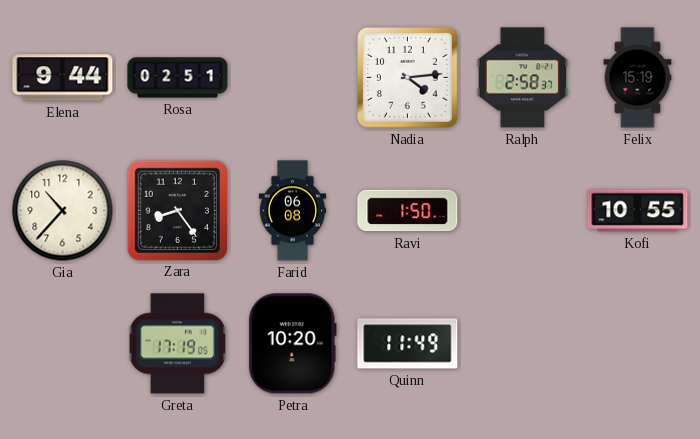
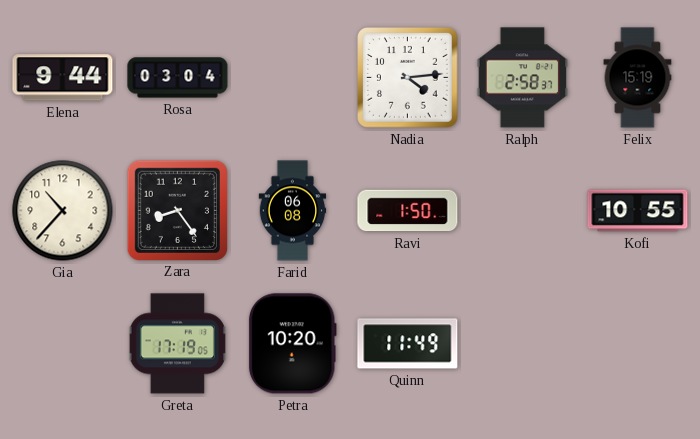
Rosa: 02:51 -> 03:04 (178, 78)
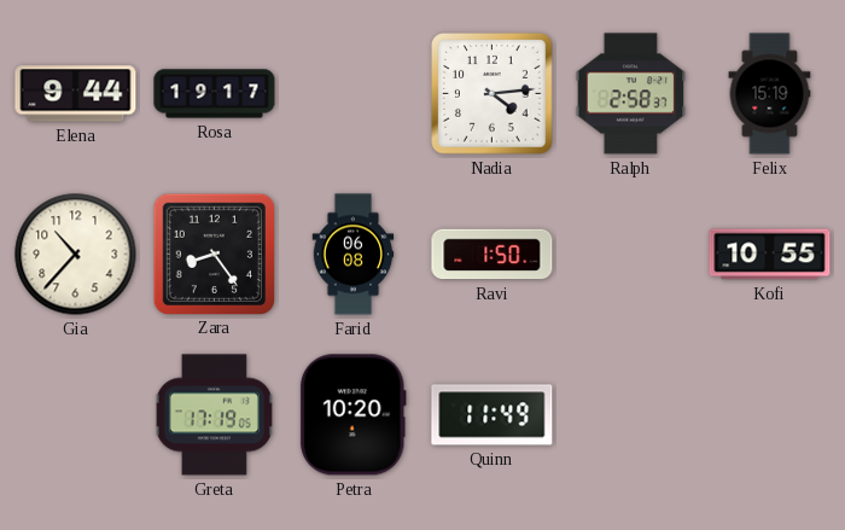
Rosa: 03:04 -> 19:17 (215, 94)
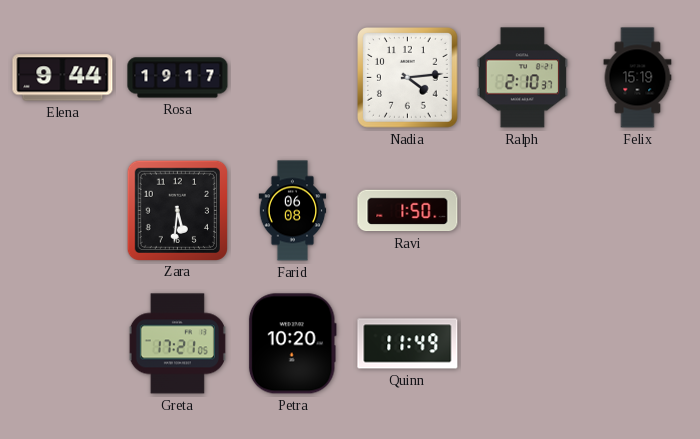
Ralph: 2:58 -> 2:10 (523, 78)
Gia: 10:37 -> none (76, 255)
Zara: 8:24 -> 5:31 (177, 210)
Kofi: 10:55 -> none (770, 255)
Greta: 17:19 -> 17:21 (177, 344)
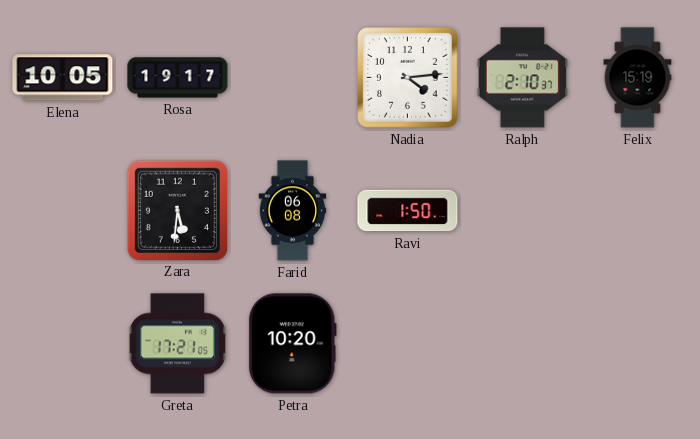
Elena: 9:44 -> 10:05 (63, 78)
Quinn: 11:49 -> none (408, 344)
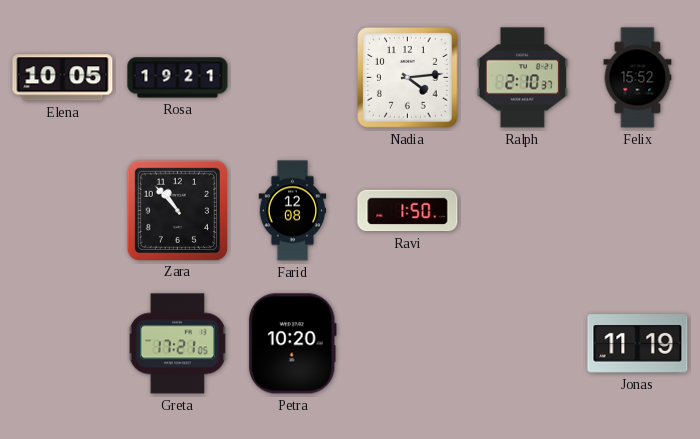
Rosa: 19:17 -> 19:21 (178, 78)
Felix: 15:19 -> 15:52 (638, 78)
Zara: 5:31 -> 10:53 (177, 210)
Farid: 06:08 -> 12:08 (293, 211)
Jonas: none -> 11:19 (638, 344)
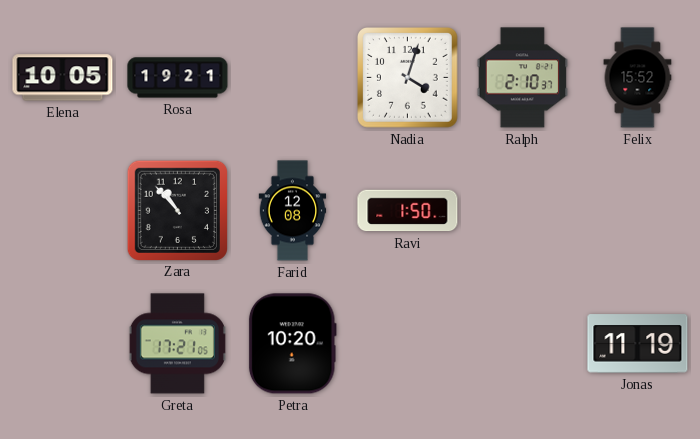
Nadia: 4:14 -> 4:03 (408, 78)
